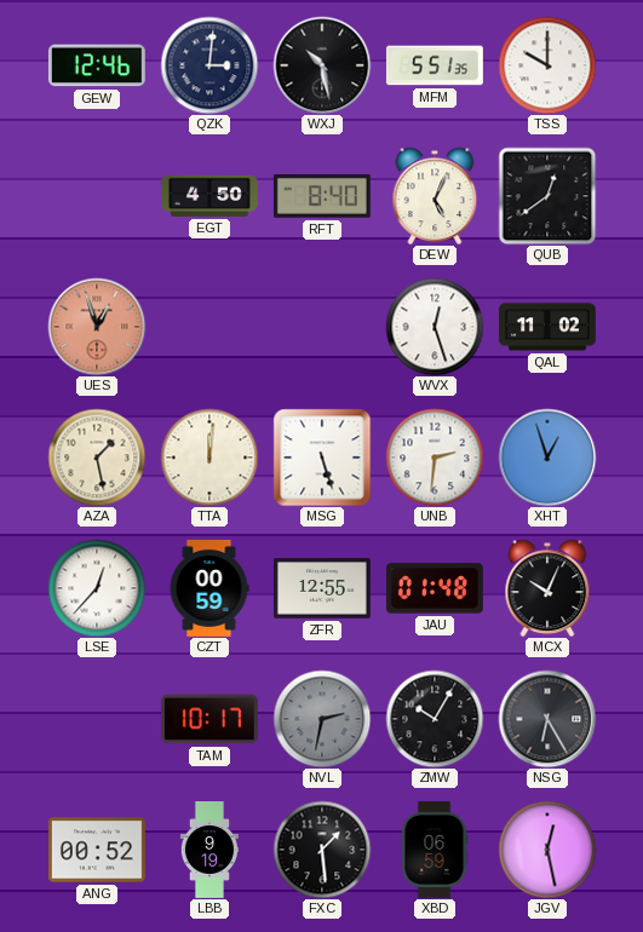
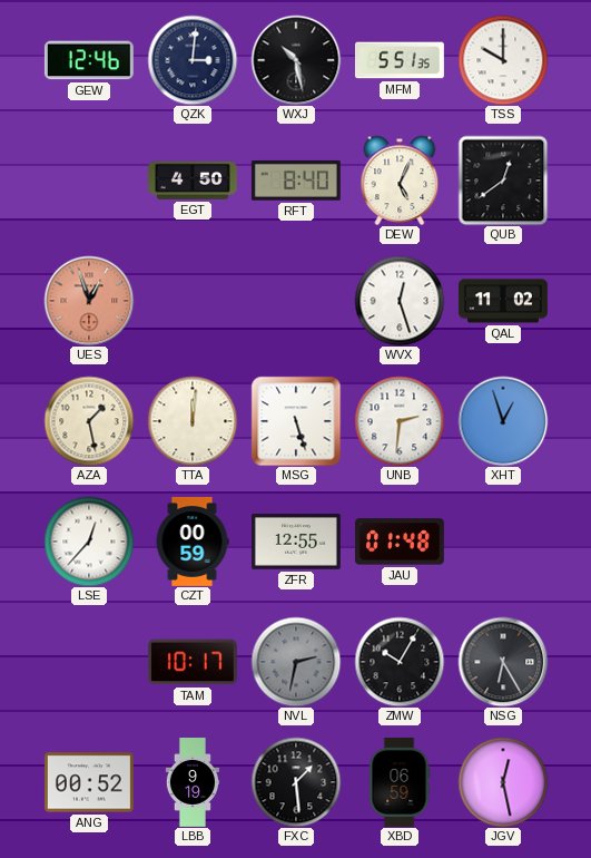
MCX: 10:04 -> none (547, 588)
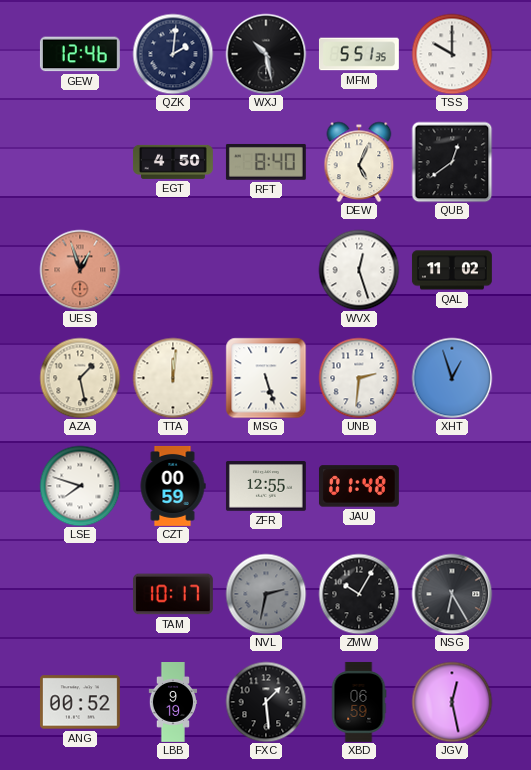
QZK: 3:01 -> 2:01 (173, 54)
LSE: 12:37 -> 7:48 (80, 486)
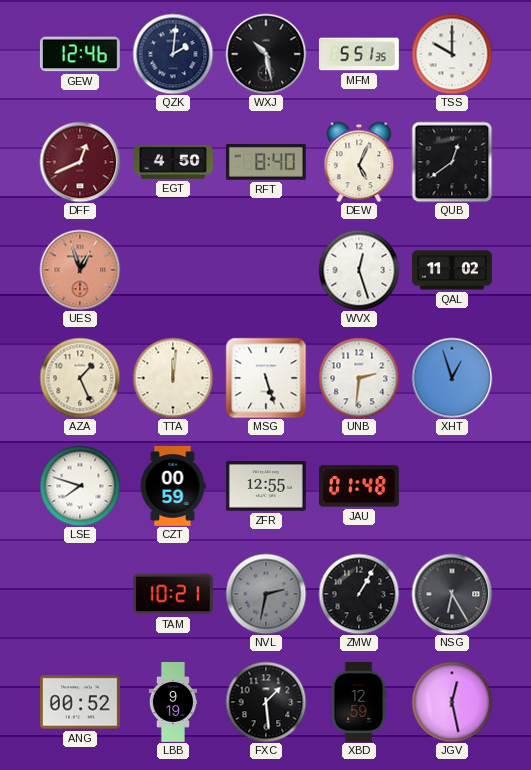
DFF: none -> 12:41 (80, 162)
AZA: 1:28 -> 1:26 (80, 378)
TAM: 10:17 -> 10:21 (173, 594)
ZMW: 10:05 -> 1:05 (359, 594)
XBD: 06:59 -> 12:59 (359, 702)
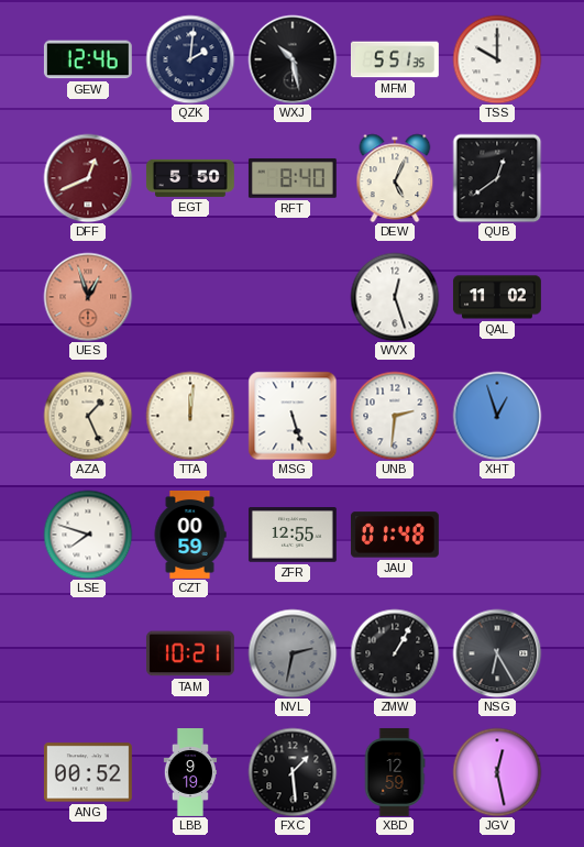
EGT: 4:50 -> 5:50 (190, 178)
